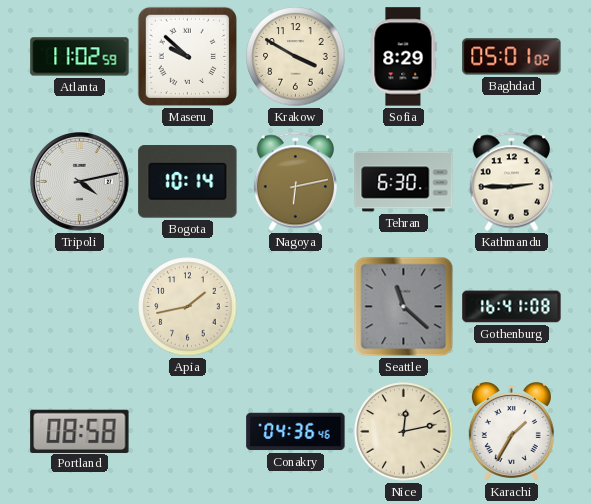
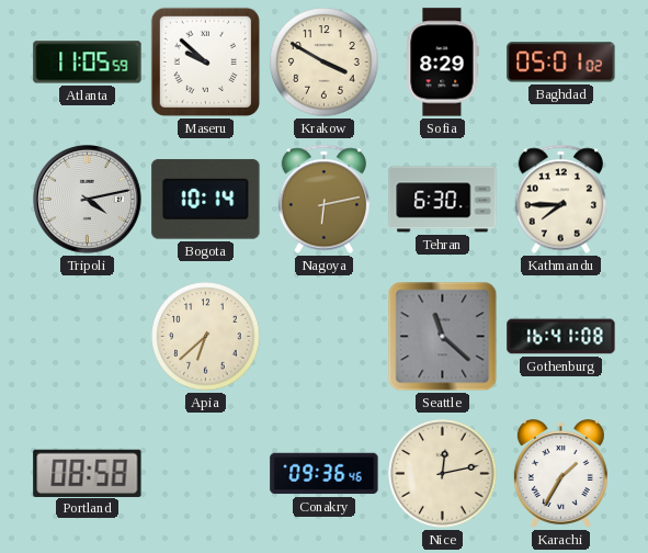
Atlanta: 11:02 -> 11:05 (88, 63)
Kathmandu: 2:45 -> 7:45 (560, 200)
Apia: 1:43 -> 6:38 (206, 337)
Conakry: 04:36 -> 09:36 (325, 474)
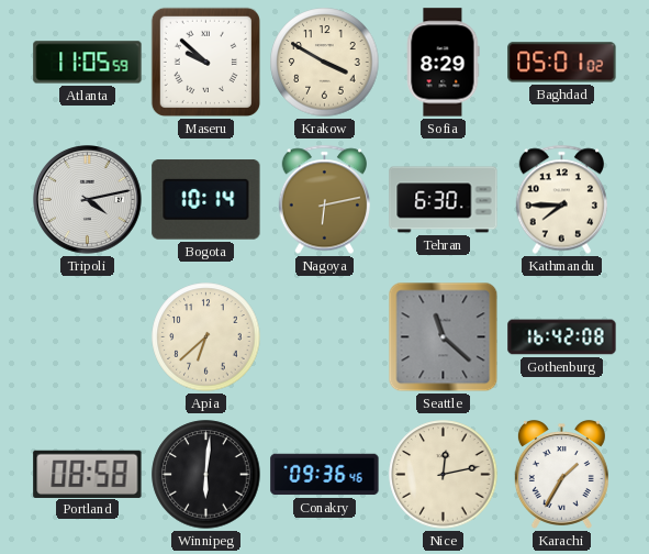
Gothenburg: 16:41 -> 16:42 (562, 337)
Winnipeg: none -> 6:01 (206, 475)
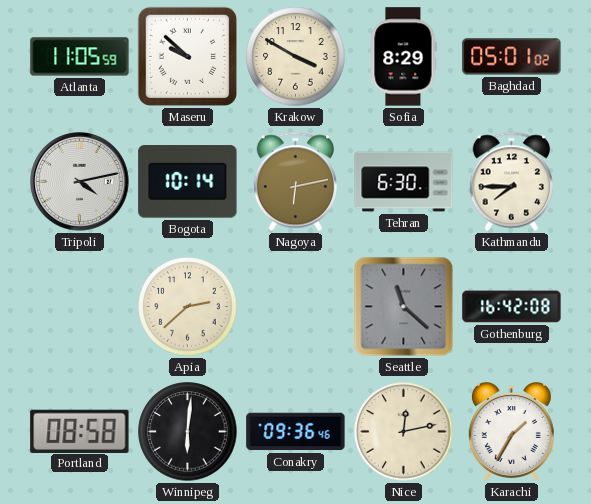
Apia: 6:38 -> 2:38 (188, 307)
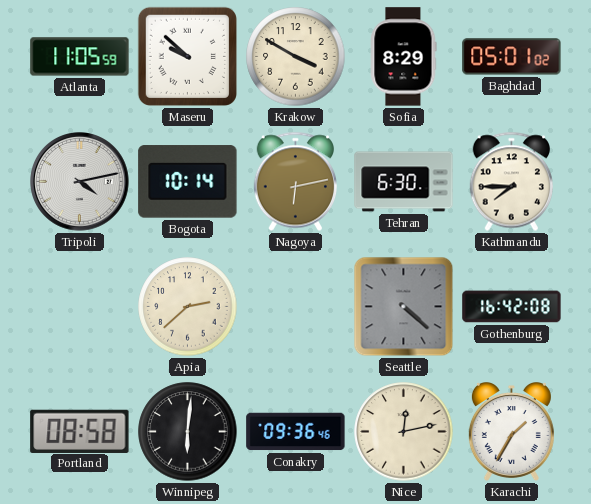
Seattle: 11:22 -> 4:22 (404, 307)
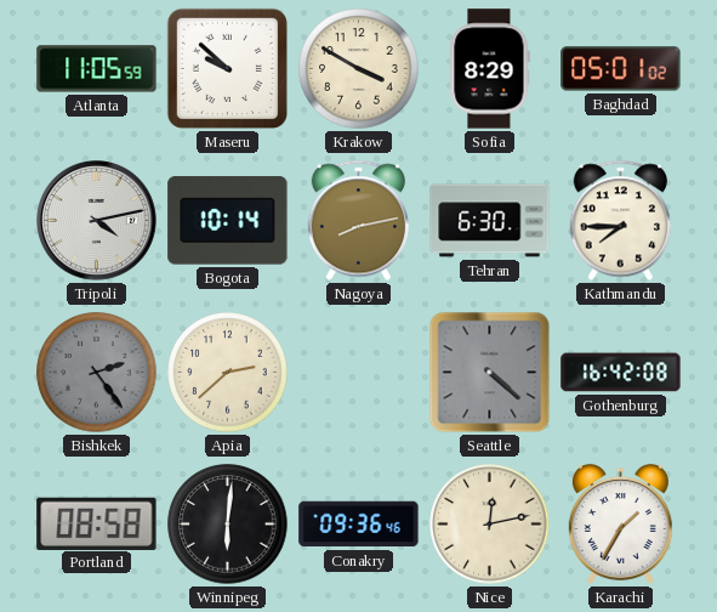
Nagoya: 6:13 -> 8:13 (358, 221)
Bishkek: none -> 2:24 (97, 373)
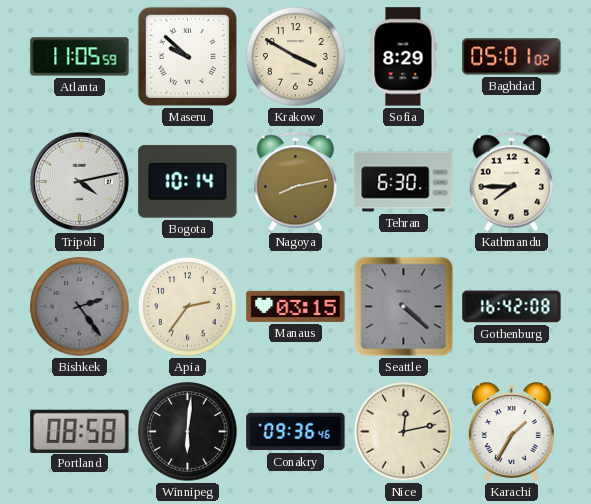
Apia: 2:38 -> 2:36 (188, 307)
Manaus: none -> 03:15 (296, 306)
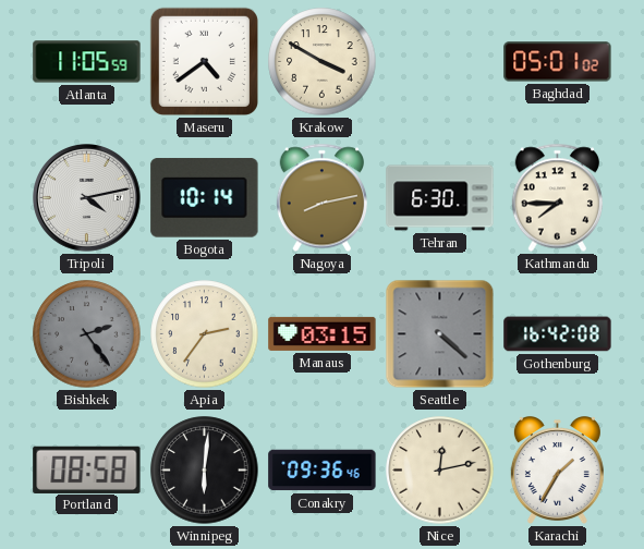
Maseru: 9:52 -> 4:39 (204, 61)
Sofia: 8:29 -> none (403, 57)
